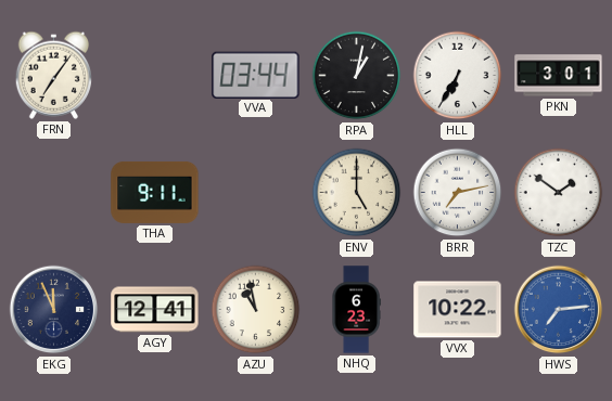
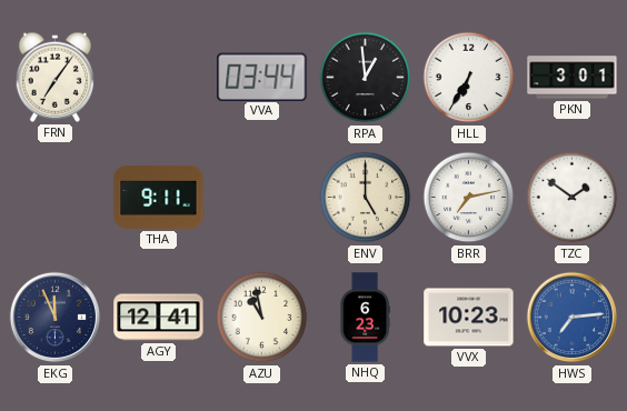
RPA: 1:02 -> 12:59 (366, 78)
VVX: 10:22 -> 10:23 (469, 318)
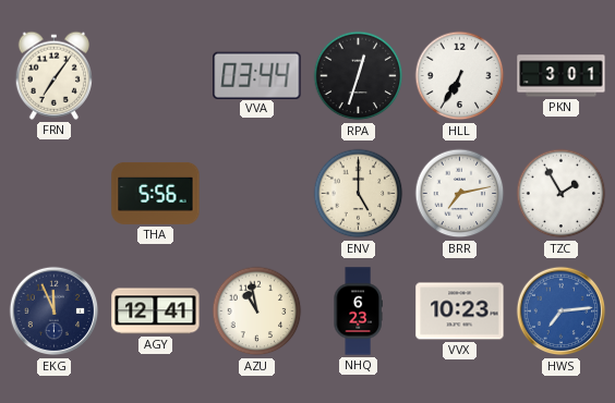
RPA: 12:59 -> 12:33 (359, 76)
THA: 9:11 -> 5:56 (156, 193)
TZC: 1:51 -> 1:55 (562, 194)
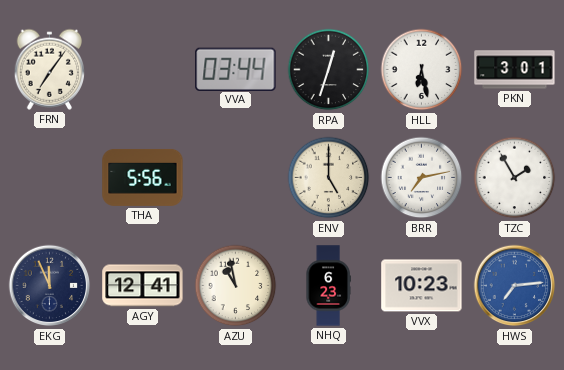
HLL: 6:35 -> 6:28 (422, 70)
